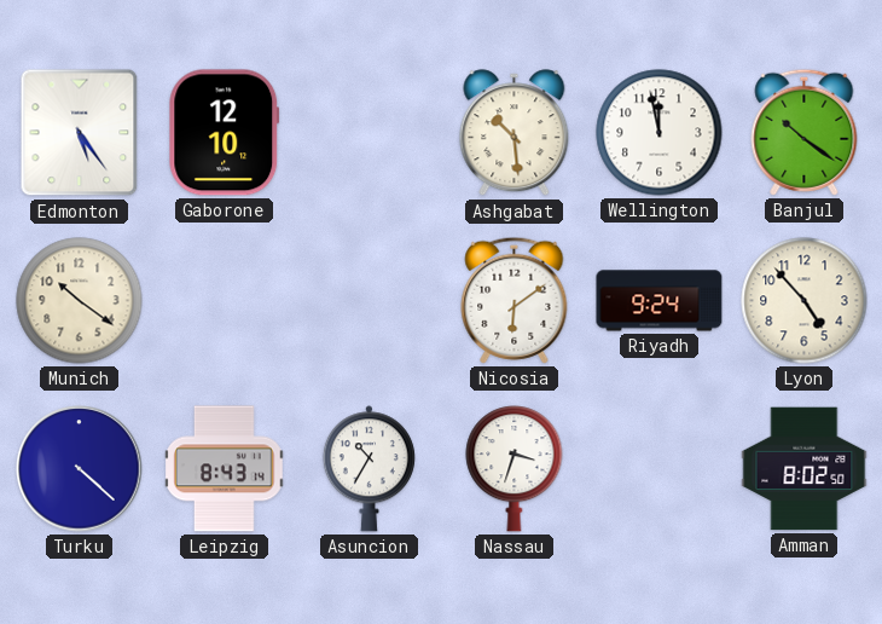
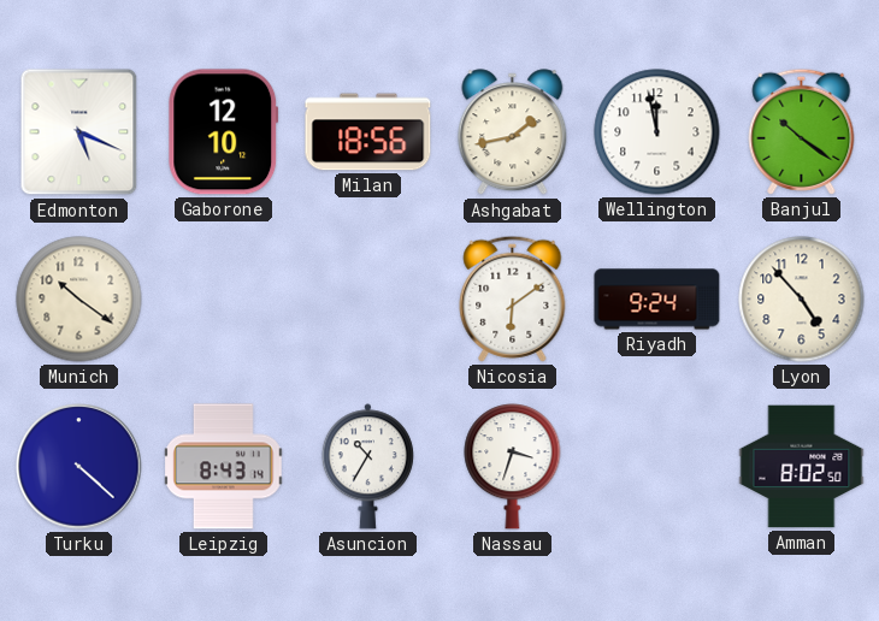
Edmonton: 5:24 -> 5:19 (79, 132)
Milan: none -> 18:56 (368, 132)
Ashgabat: 10:29 -> 1:43 (513, 132)
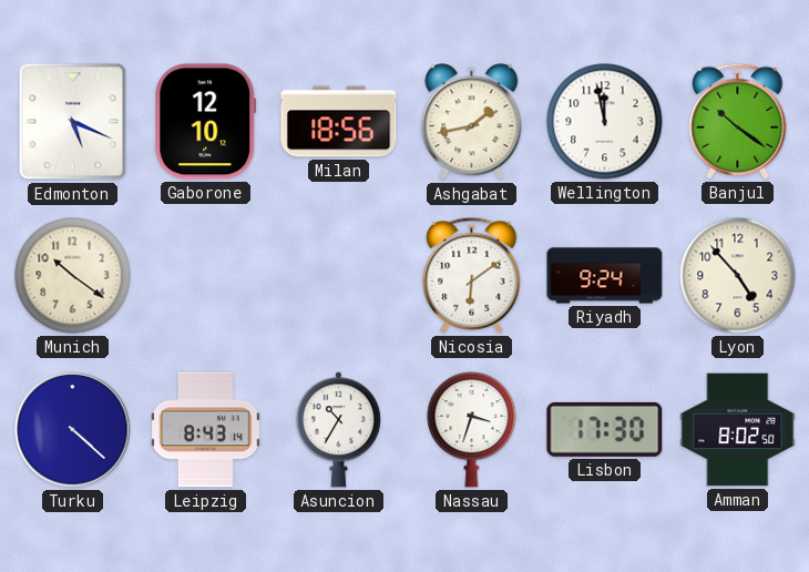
Lisbon: none -> 17:30 (605, 429)
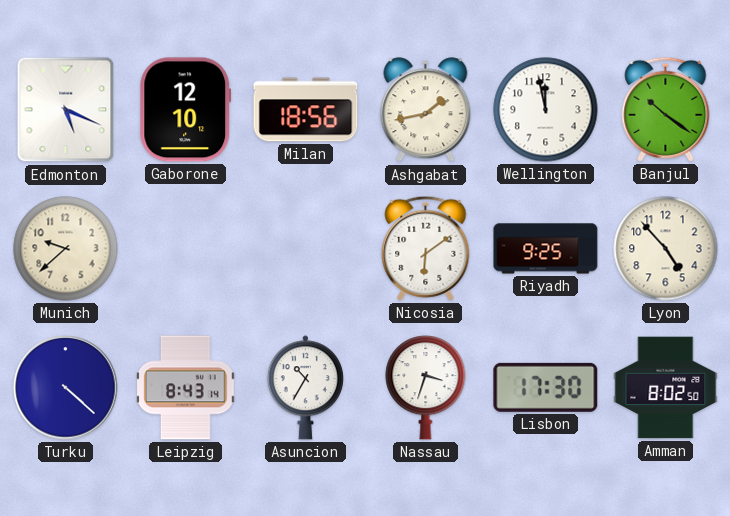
Munich: 10:21 -> 9:38 (66, 249)
Riyadh: 9:24 -> 9:25 (546, 249)
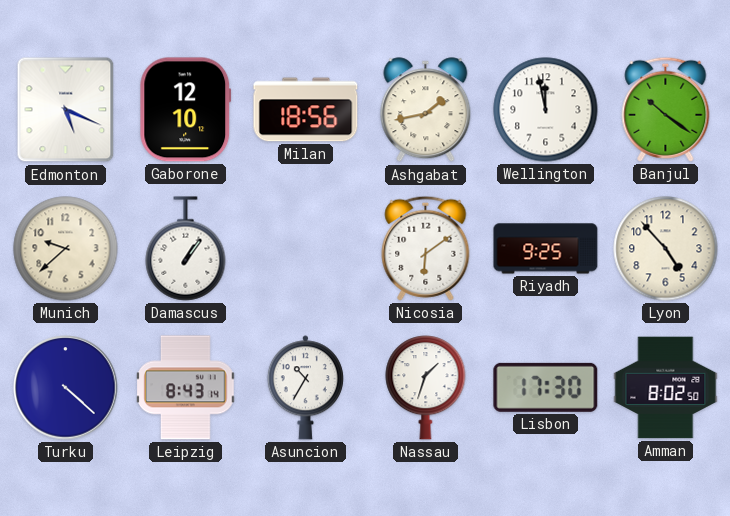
Damascus: none -> 1:06 (186, 249)
Nassau: 3:33 -> 1:33 (426, 388)
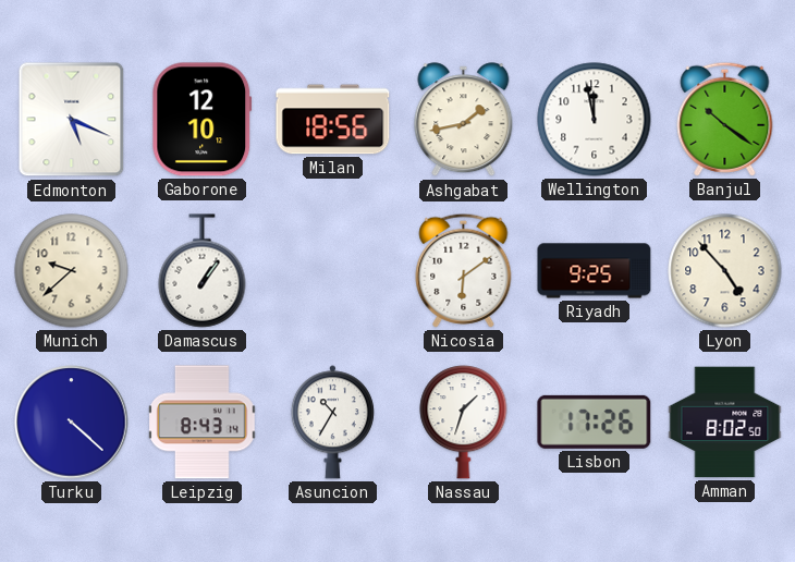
Lisbon: 17:30 -> 17:26 (595, 421)
